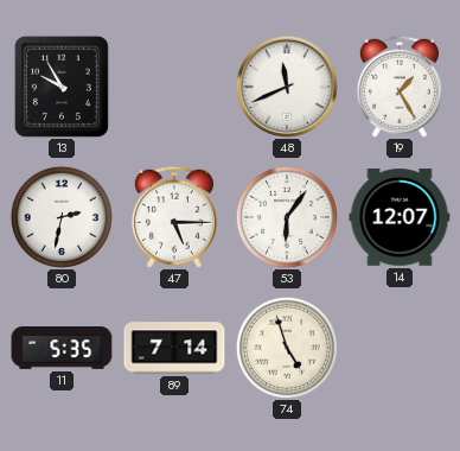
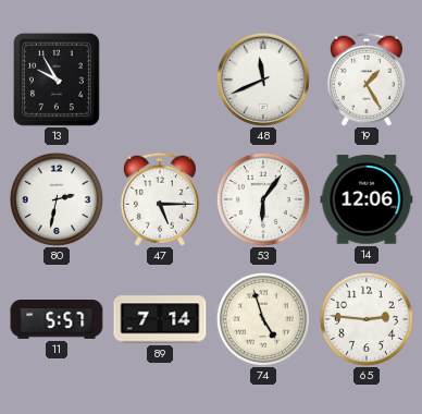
14: 12:07 -> 12:06 (367, 199)
11: 5:35 -> 5:57 (57, 320)
65: none -> 2:46 (367, 319)
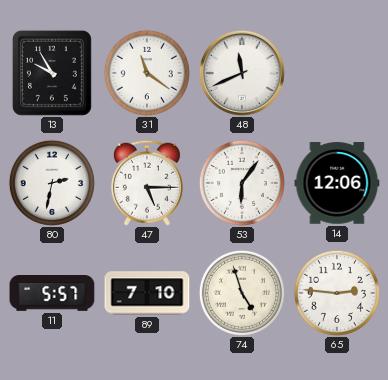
31: none -> 11:21 (147, 73)
19: 1:25 -> none (367, 80)
89: 7:14 -> 7:10 (147, 293)
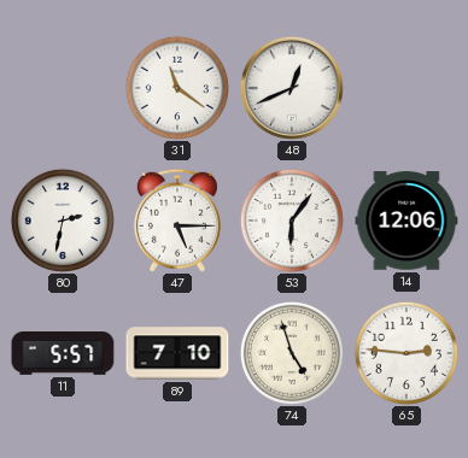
13: 9:55 -> none (52, 73)
48: 11:41 -> 12:41 (292, 88)
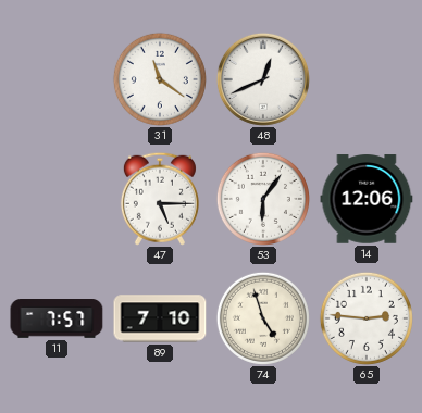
80: 2:32 -> none (63, 221)
11: 5:57 -> 7:57 (57, 320)
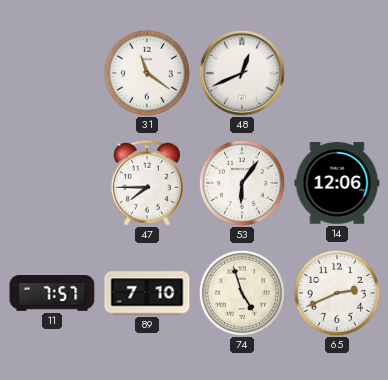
47: 5:15 -> 7:45 (147, 183)
65: 2:46 -> 2:41 (337, 293)
